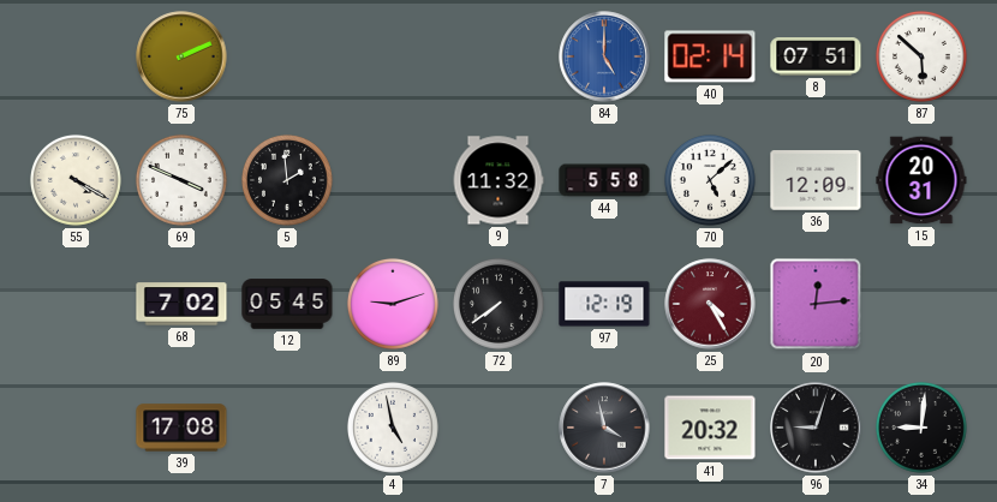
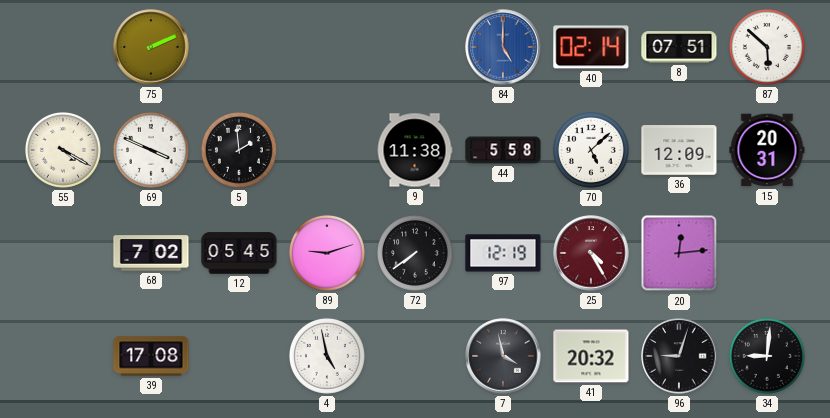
9: 11:32 -> 11:38 (415, 150)
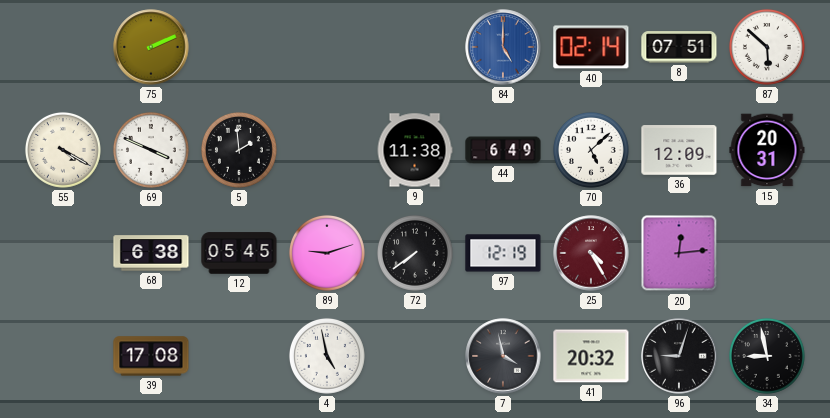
44: 5:58 -> 6:49 (503, 150)
68: 7:02 -> 6:38 (151, 253)
34: 9:01 -> 8:58 (767, 356)
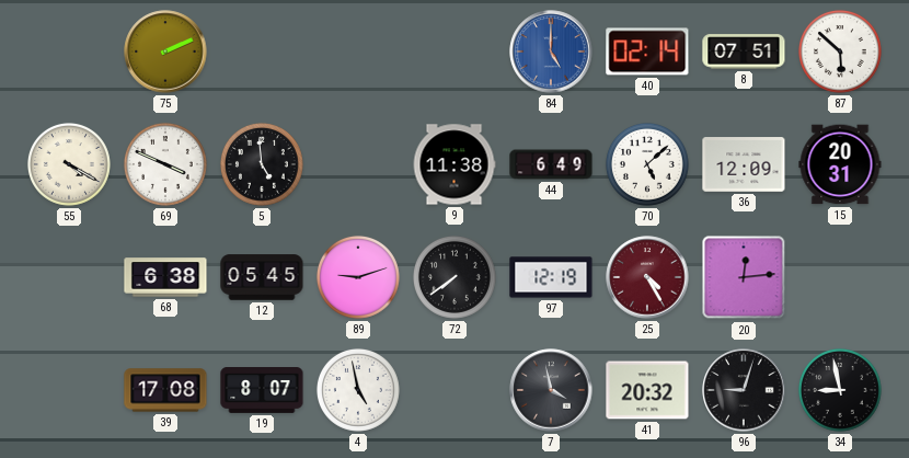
5: 1:59 -> 4:59 (262, 164)
19: none -> 8:07 (262, 391)
